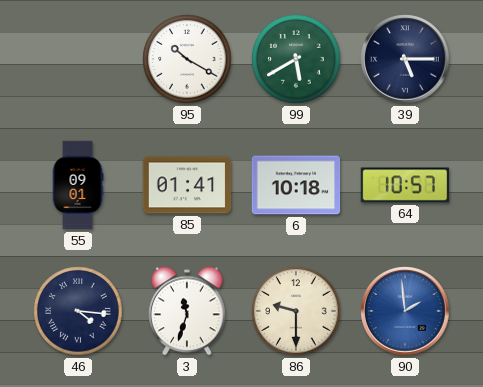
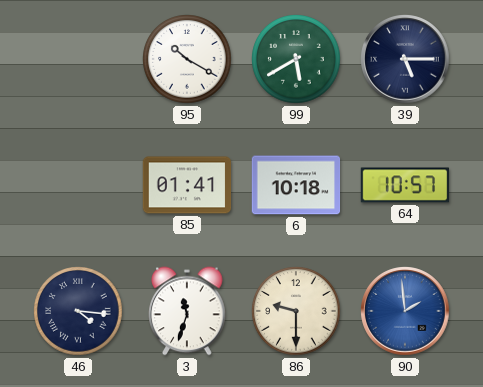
55: 09:01 -> none (78, 185)
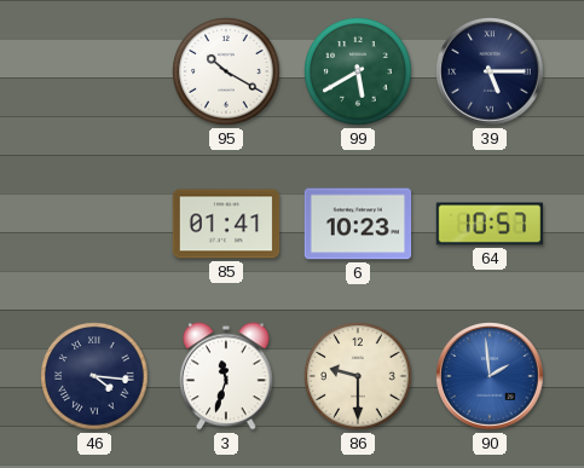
6: 10:18 -> 10:23 (358, 224)
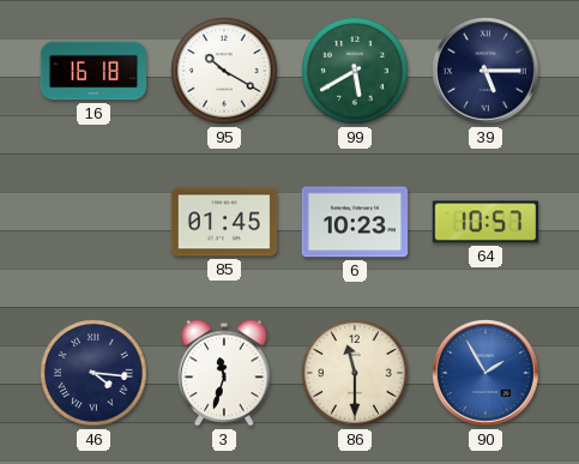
16: none -> 16:18 (94, 71)
85: 01:41 -> 01:45 (224, 222)
86: 9:30 -> 11:30 (355, 373)
90: 1:59 -> 1:55 (485, 373)
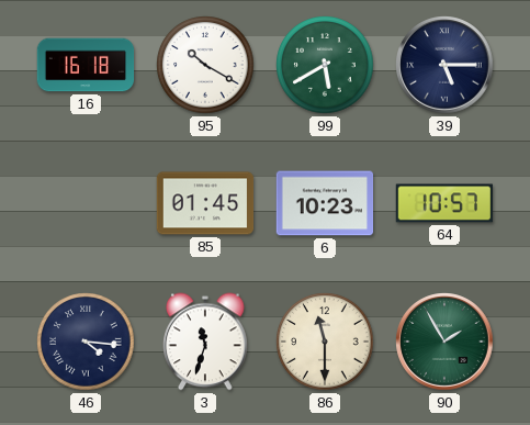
90 dial: blue -> green (444, 342)
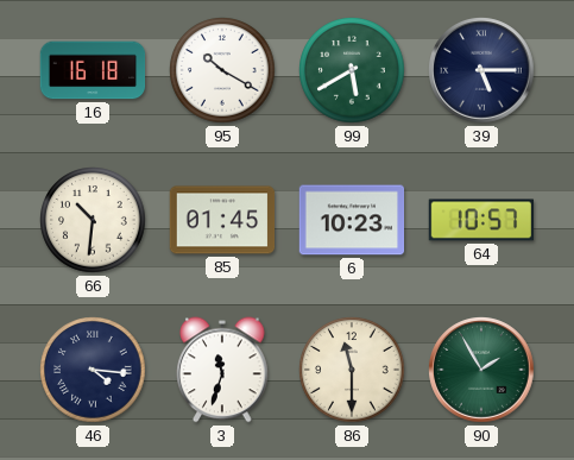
66: none -> 10:31 (93, 220)
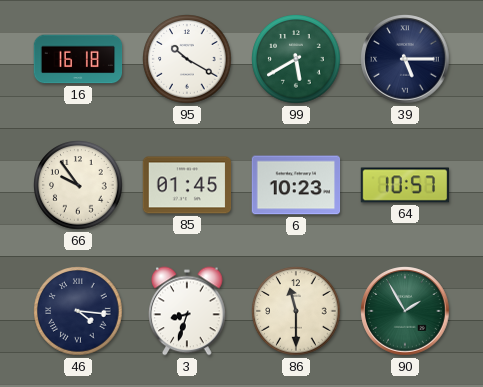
66: 10:31 -> 9:54 (78, 185)
3: 11:33 -> 8:33 (187, 311)
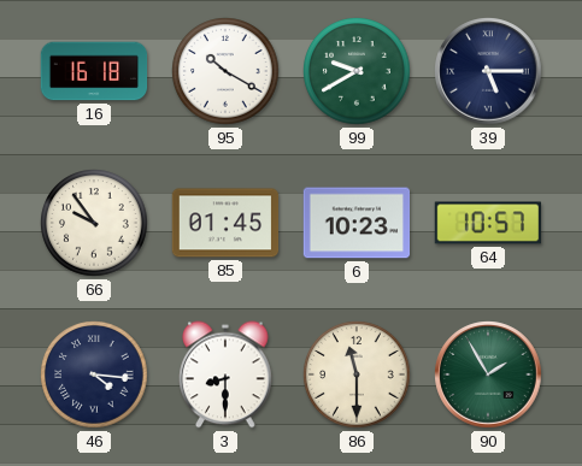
99: 5:40 -> 9:40 (357, 71)
3: 8:33 -> 8:30 (225, 374)
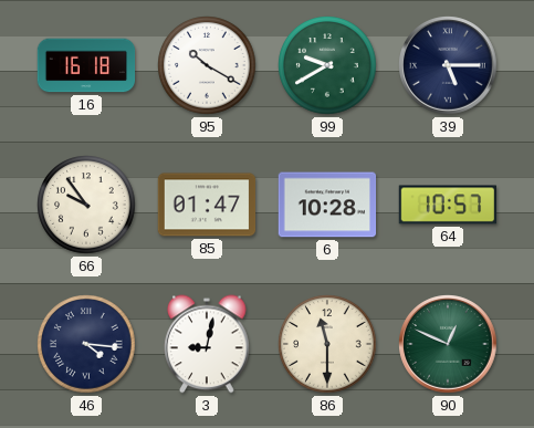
85: 01:45 -> 01:47 (207, 205)
6: 10:23 -> 10:28 (327, 205)
3: 8:30 -> 9:02 (207, 344)
90: 1:55 -> 12:49 (448, 344)
